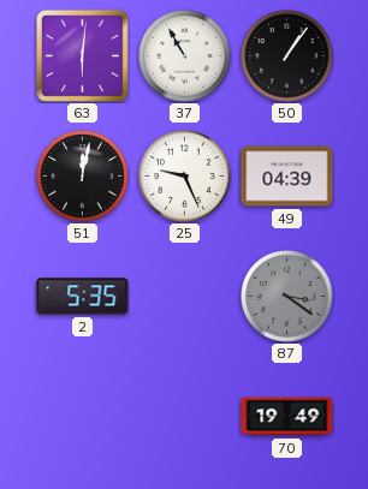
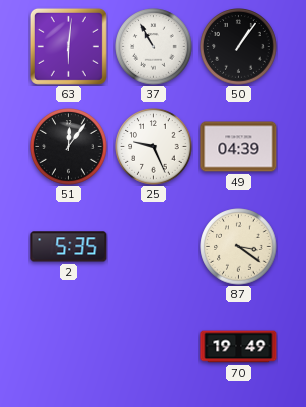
51: 12:02 -> 12:06 (69, 147)
87 dial: grey -> cream (239, 247)
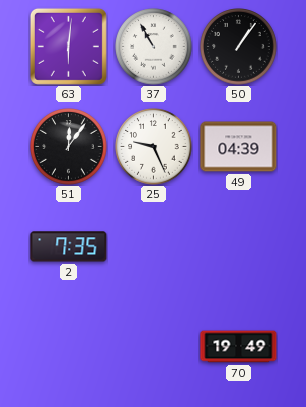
2: 5:35 -> 7:35 (69, 247)
87: 3:21 -> none (239, 247)
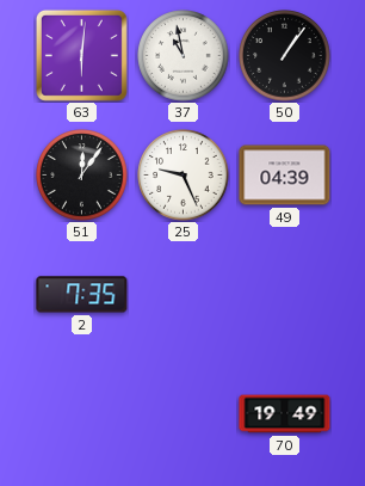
37: 10:55 -> 10:58 (184, 56)
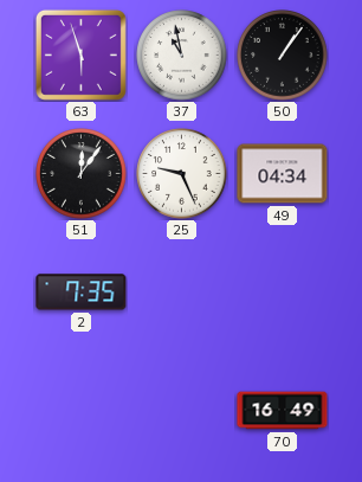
63: 6:01 -> 5:57 (80, 54)
49: 04:39 -> 04:34 (283, 174)
70: 19:49 -> 16:49 (283, 411)
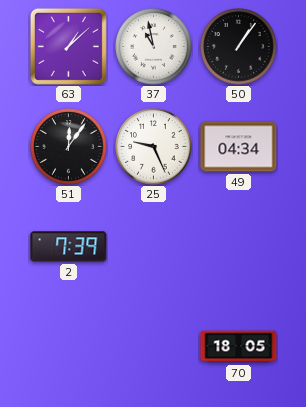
63: 5:57 -> 1:08 (68, 46)
2: 7:35 -> 7:39 (69, 247)
70: 16:49 -> 18:05 (239, 347)
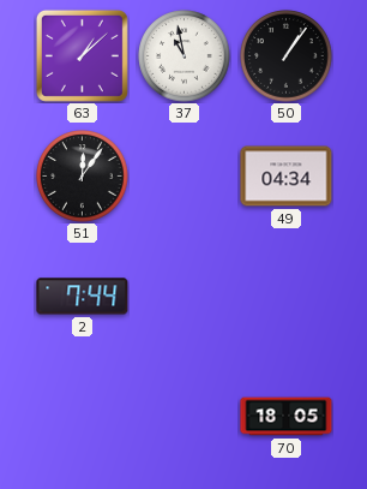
25: 9:26 -> none (154, 147)
2: 7:39 -> 7:44 (83, 297)
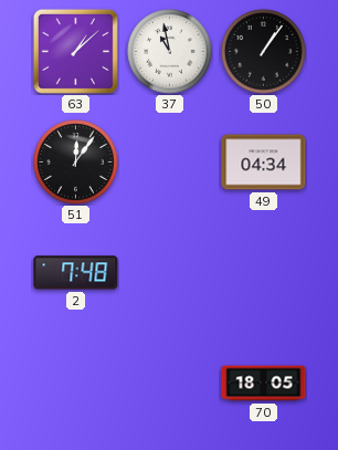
2: 7:44 -> 7:48 (76, 273)
